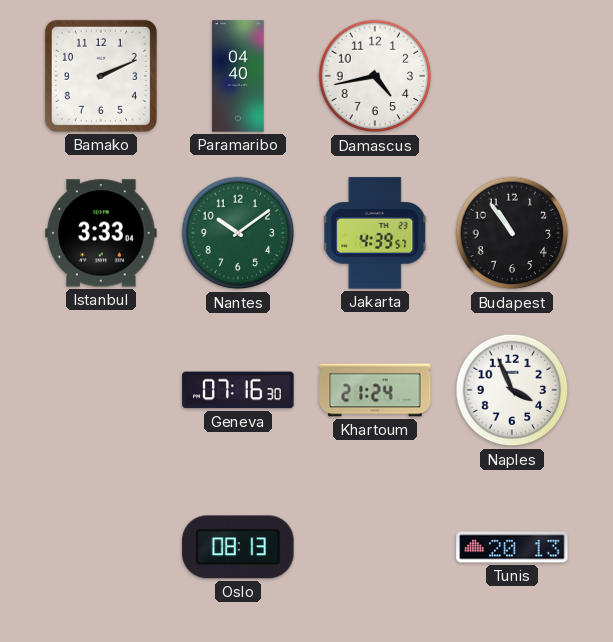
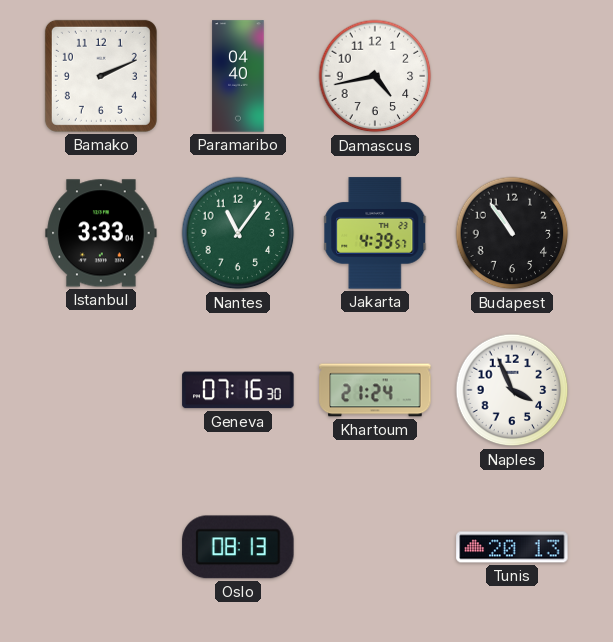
Nantes: 10:09 -> 11:06 (238, 233)
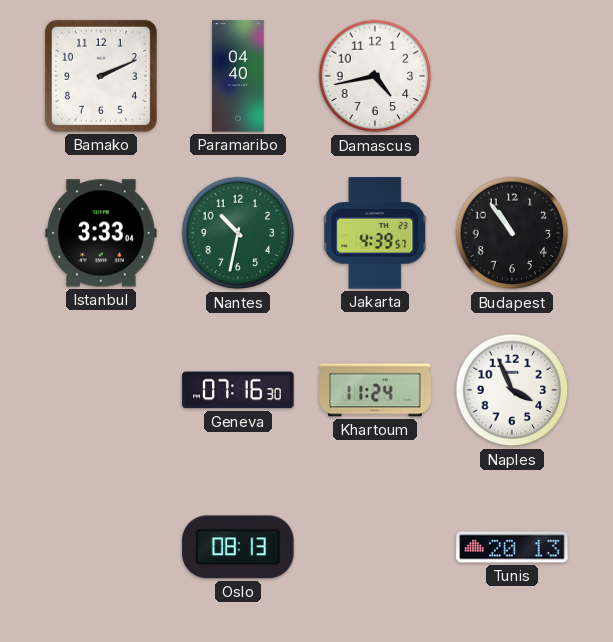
Nantes: 11:06 -> 10:32 (238, 233)
Khartoum: 21:24 -> 11:24 (375, 390)
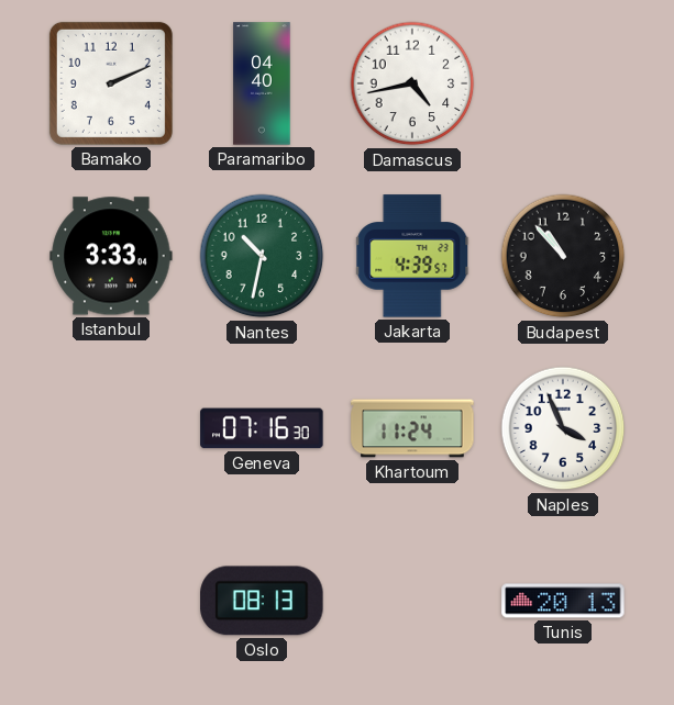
Budapest: 10:54 -> 10:53 (563, 256)
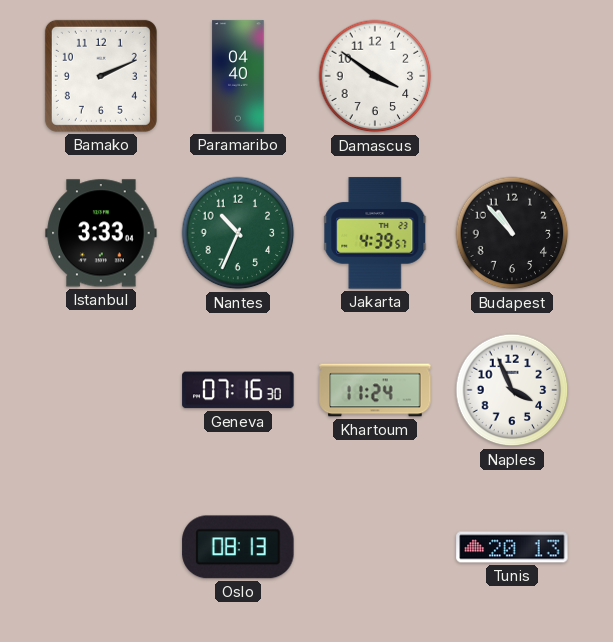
Damascus: 4:43 -> 3:51 (375, 76)
Nantes: 10:32 -> 10:34 (238, 233)
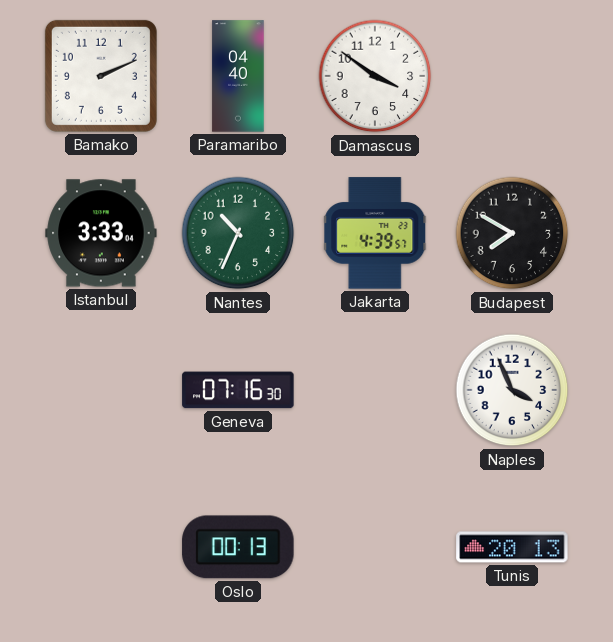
Budapest: 10:53 -> 7:50 (512, 233)
Khartoum: 11:24 -> none (375, 390)
Oslo: 08:13 -> 00:13 (238, 547)
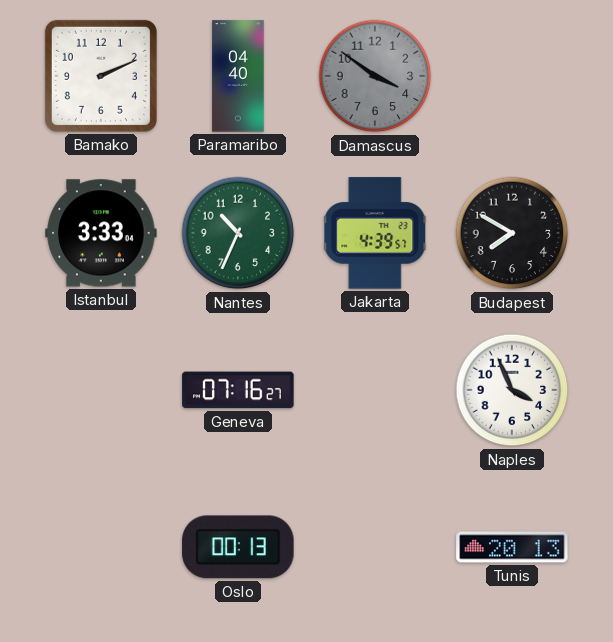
Damascus dial: white -> grey (375, 76)
Geneva: 07:16:30 -> 07:16:27 (238, 390)
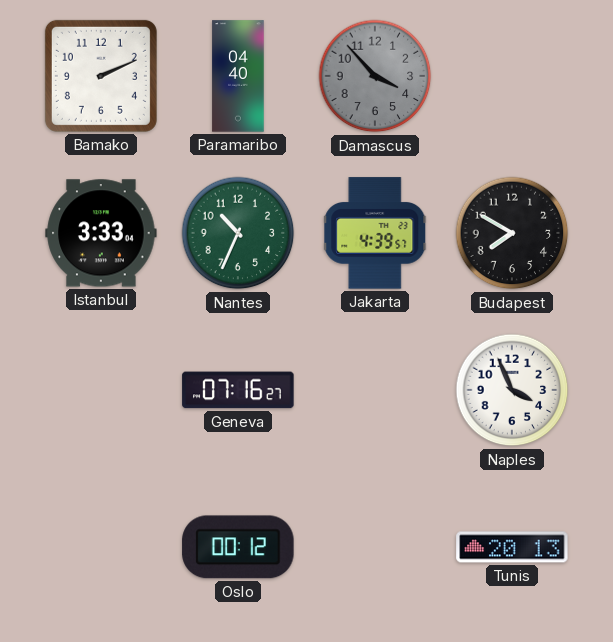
Damascus: 3:51 -> 3:53 (375, 76)
Oslo: 00:13 -> 00:12 (238, 547)
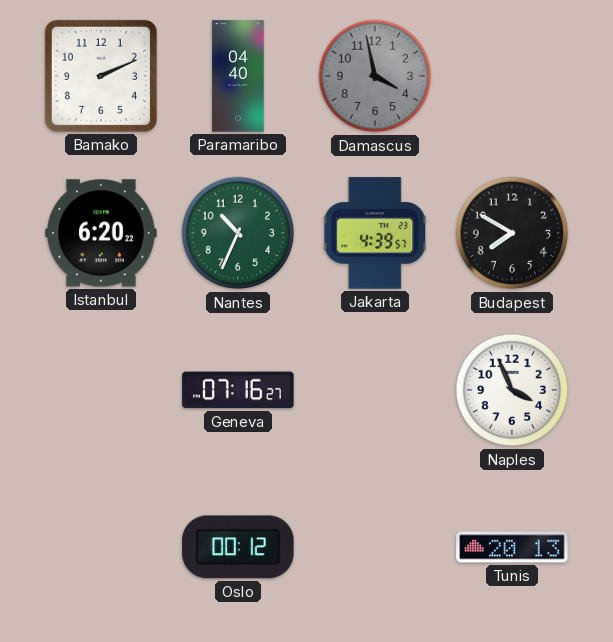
Damascus: 3:53 -> 3:58 (375, 76)
Istanbul: 3:33 -> 6:20 (101, 233)
